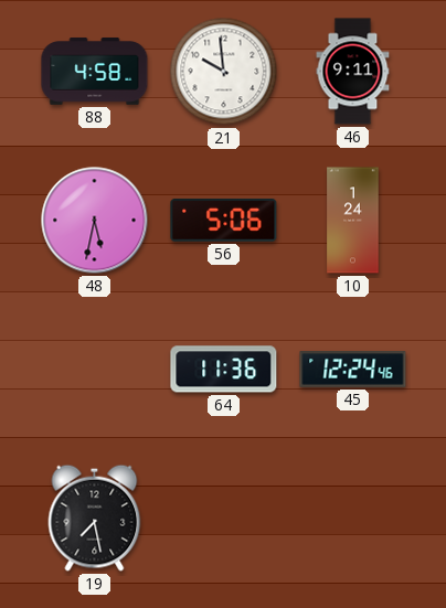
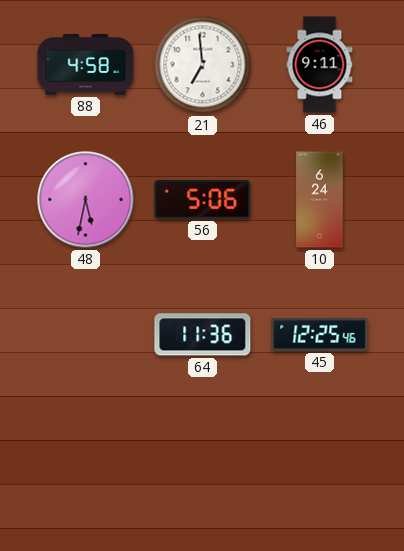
21: 9:59 -> 6:59 (203, 65)
10: 1:24 -> 6:24 (320, 200)
45: 12:24 -> 12:25 (320, 335)
19: 7:28 -> none (95, 518)
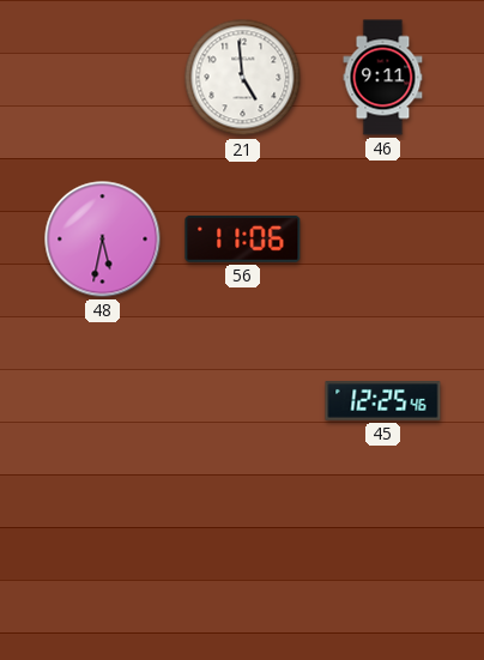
88: 4:58 -> none (86, 65)
21: 6:59 -> 4:59 (243, 78)
56: 5:06 -> 11:06 (243, 240)
10: 6:24 -> none (320, 200)
64: 11:36 -> none (203, 335)
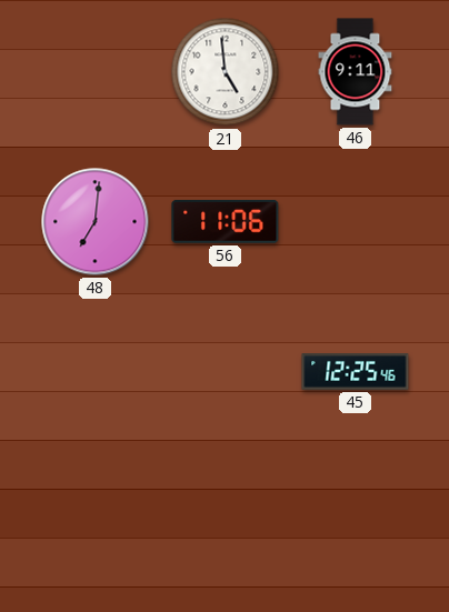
48: 5:32 -> 7:01 (96, 222)
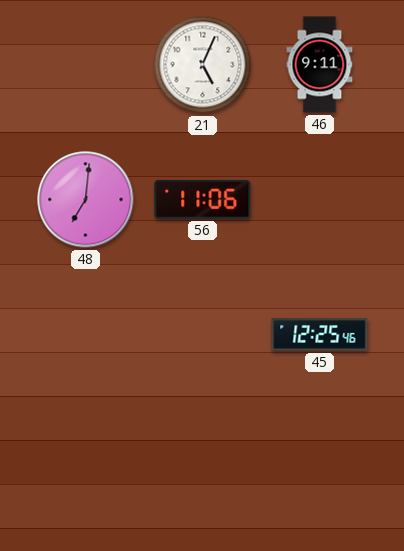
21: 4:59 -> 5:04 (203, 65)
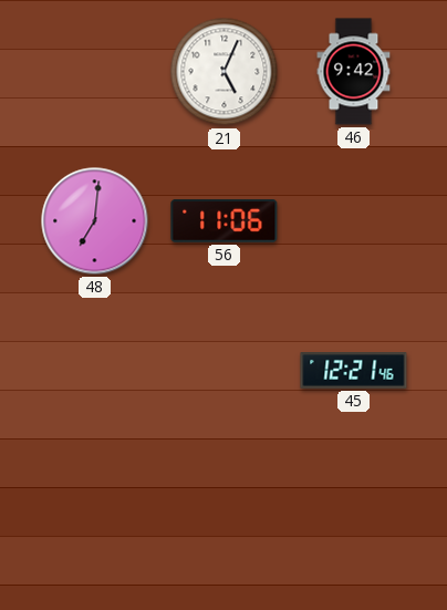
46: 9:11 -> 9:42 (354, 72)
45: 12:25 -> 12:21 (354, 371)
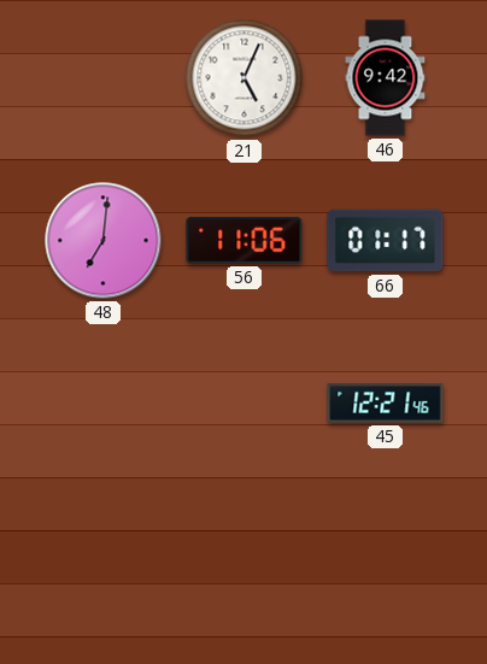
66: none -> 01:17 (386, 241)
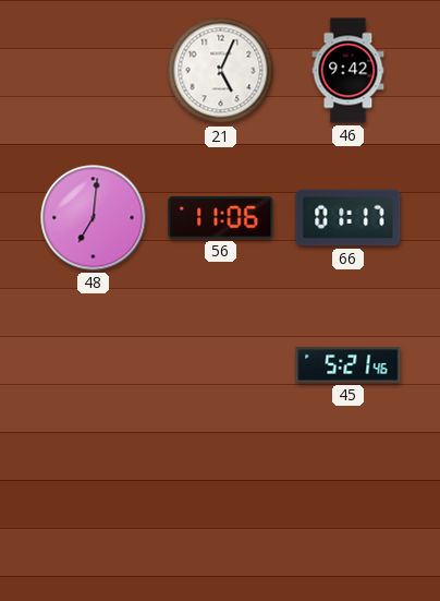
45: 12:21 -> 5:21 (349, 365)
